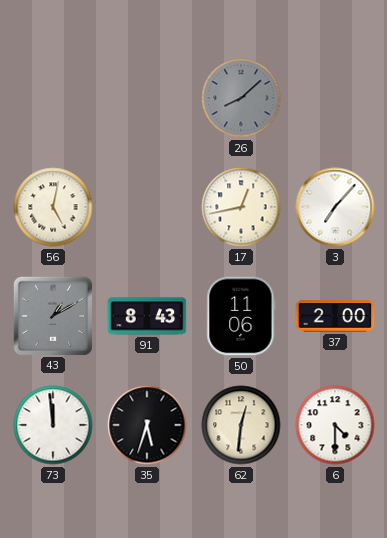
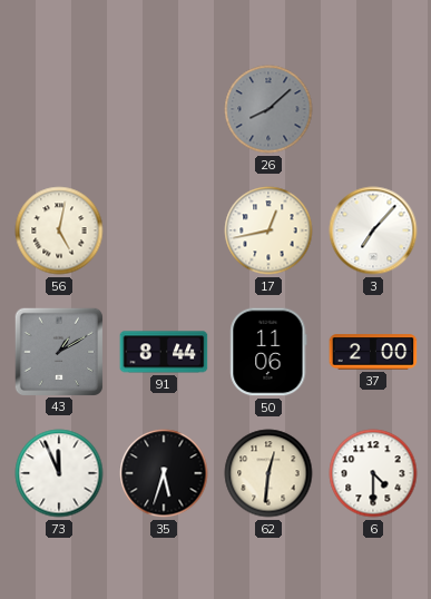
91: 8:43 -> 8:44 (164, 352)
73: 11:59 -> 11:56 (59, 473)
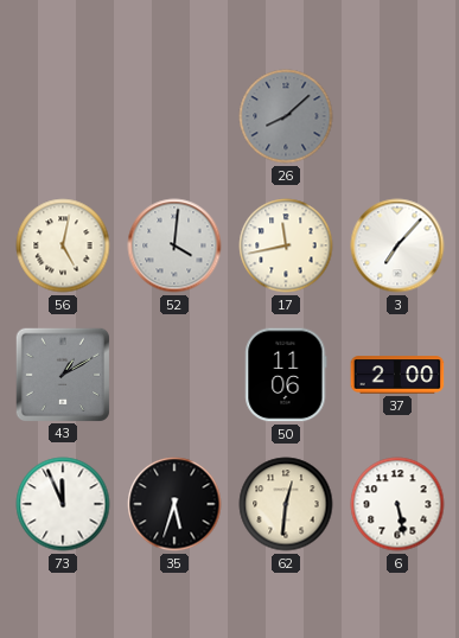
52: none -> 4:01 (174, 245)
17: 12:43 -> 11:43 (286, 245)
91: 8:44 -> none (164, 352)
6: 4:30 -> 5:28 (397, 504)
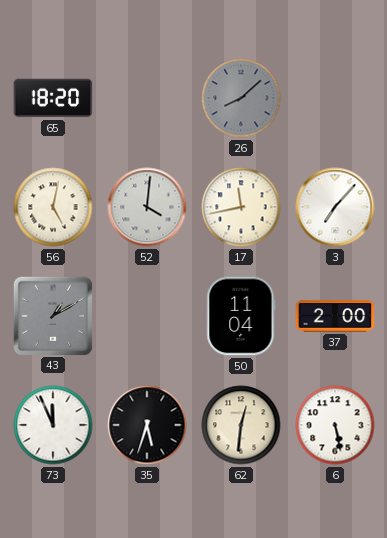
65: none -> 18:20 (53, 98)
50: 11:06 -> 11:04 (241, 316)
